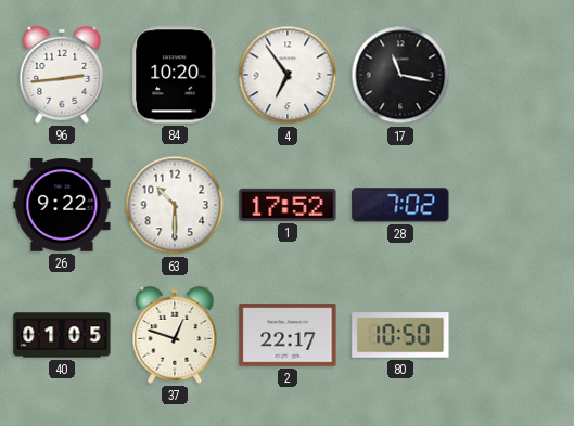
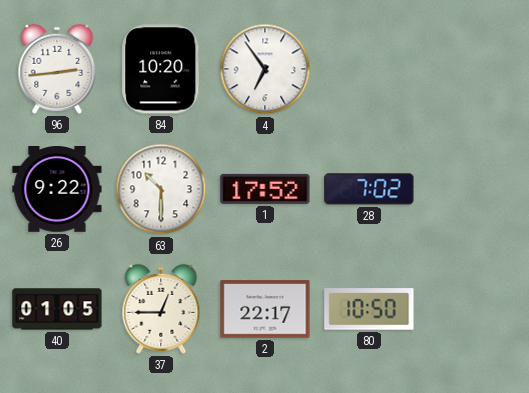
17: 11:17 -> none (400, 75)
37: 12:48 -> 12:45 (161, 309)
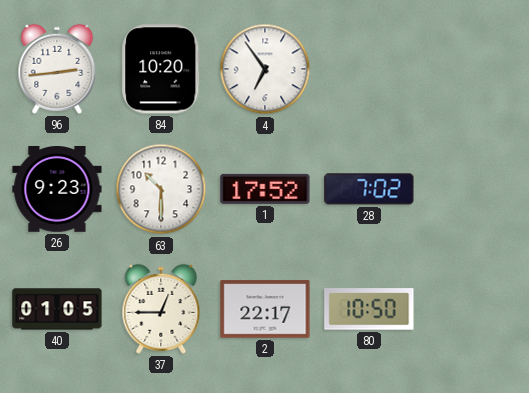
26: 9:22 -> 9:23 (57, 190)
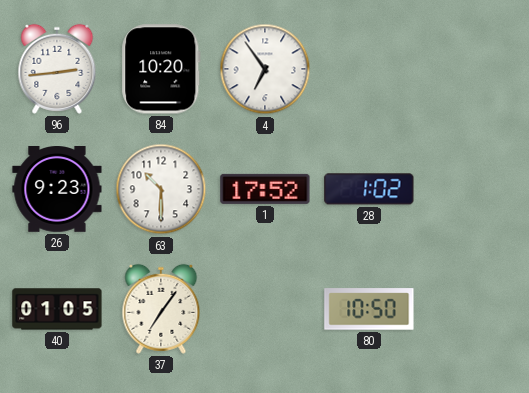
28: 7:02 -> 1:02 (369, 189)
37: 12:45 -> 7:06 (161, 309)
2: 22:17 -> none (265, 309)
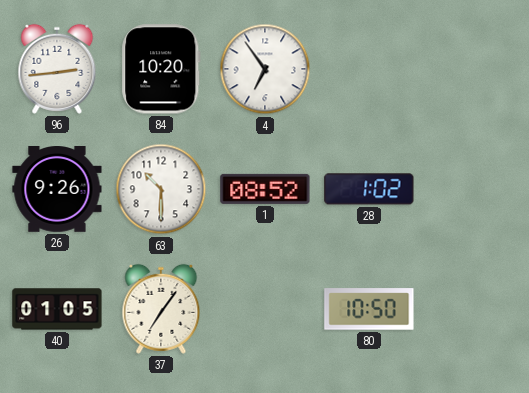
26: 9:23 -> 9:26 (57, 190)
1: 17:52 -> 08:52 (265, 189)
